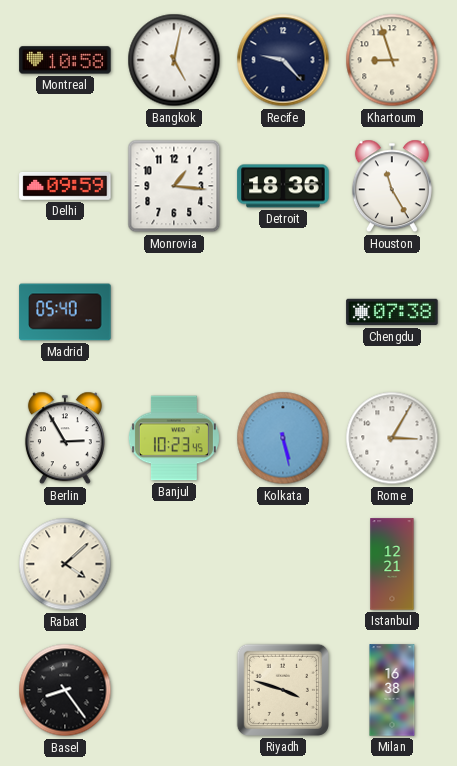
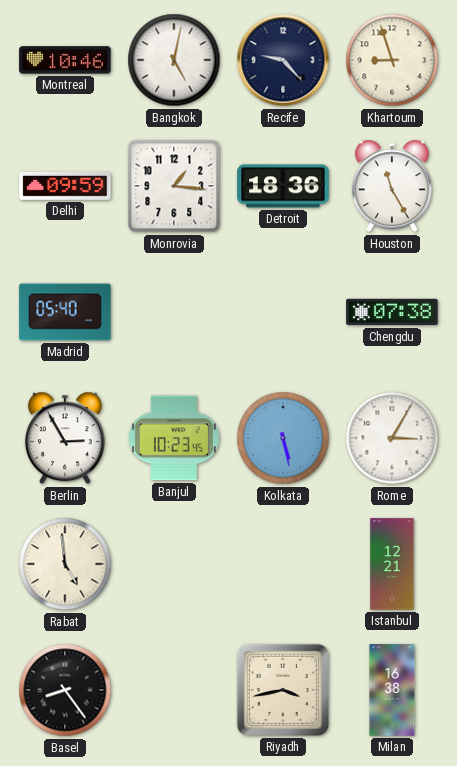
Montreal: 10:58 -> 10:46 (65, 60)
Rabat: 4:08 -> 4:59 (65, 564)
Riyadh: 3:48 -> 3:43 (283, 690)
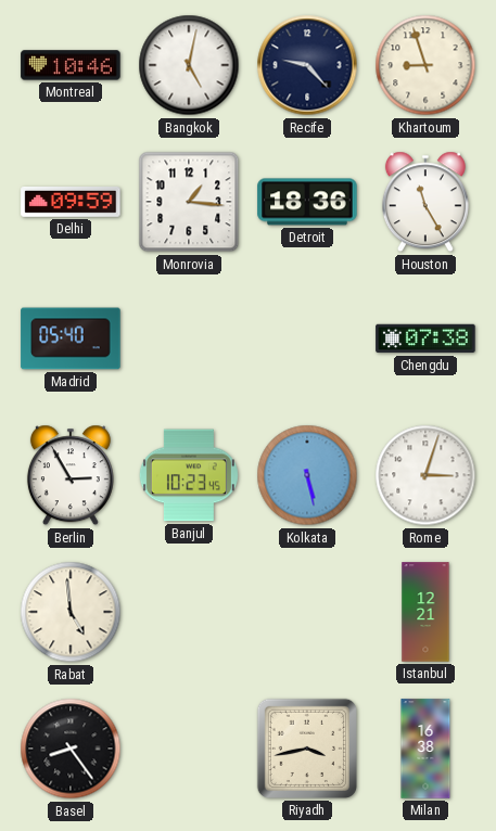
Rome: 3:05 -> 3:03 (425, 475)
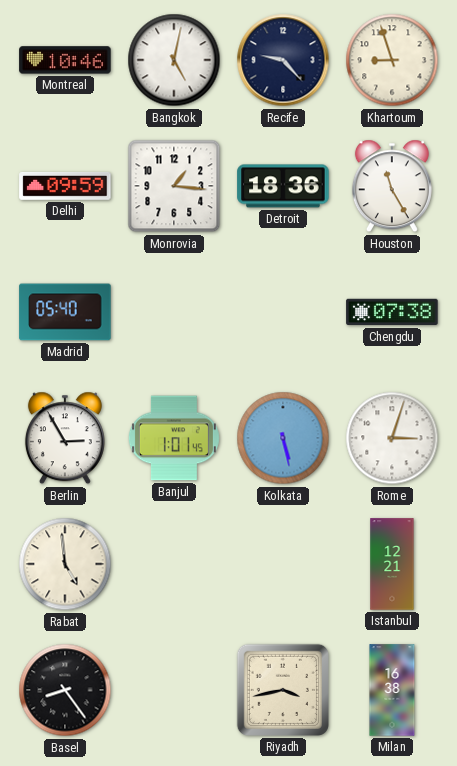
Banjul: 10:23 -> 1:01 (174, 438)
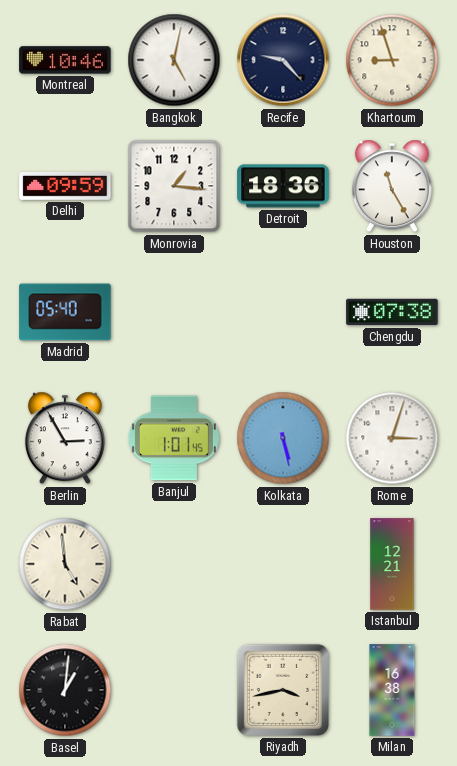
Basel: 8:24 -> 1:01 (65, 690)
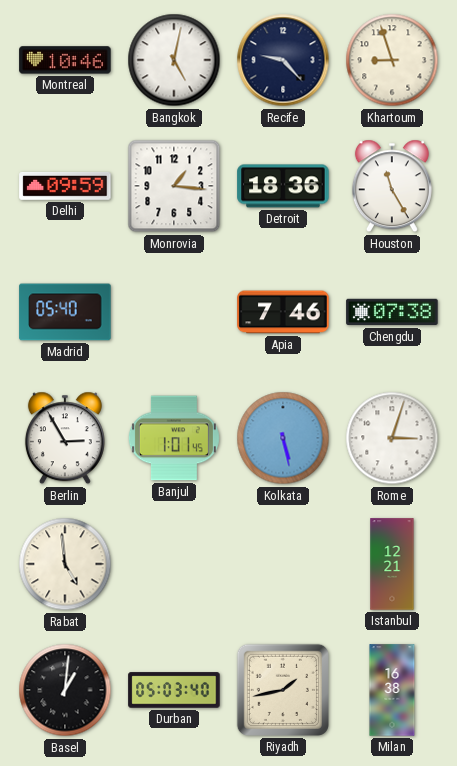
Apia: none -> 7:46 (283, 312)
Durban: none -> 05:03 (174, 690)
Riyadh: 3:43 -> 1:43 (283, 690)
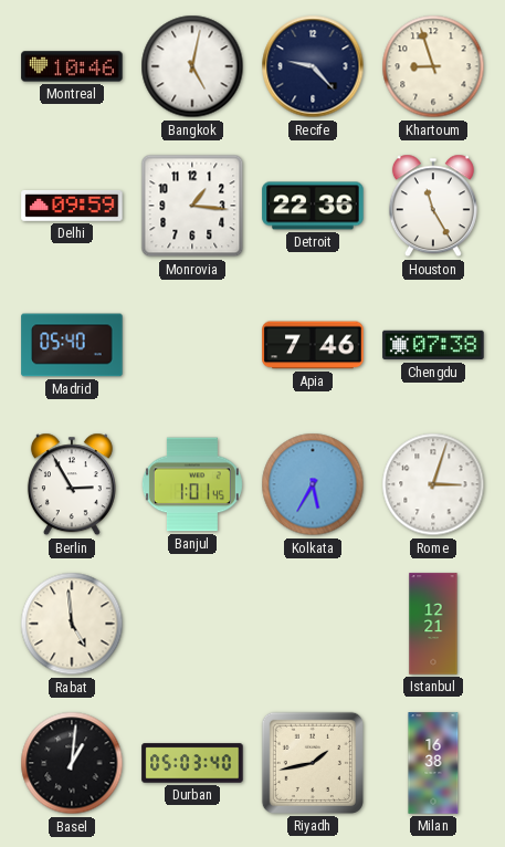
Detroit: 18:36 -> 22:36 (313, 206)
Kolkata: 5:28 -> 5:35 (313, 484)
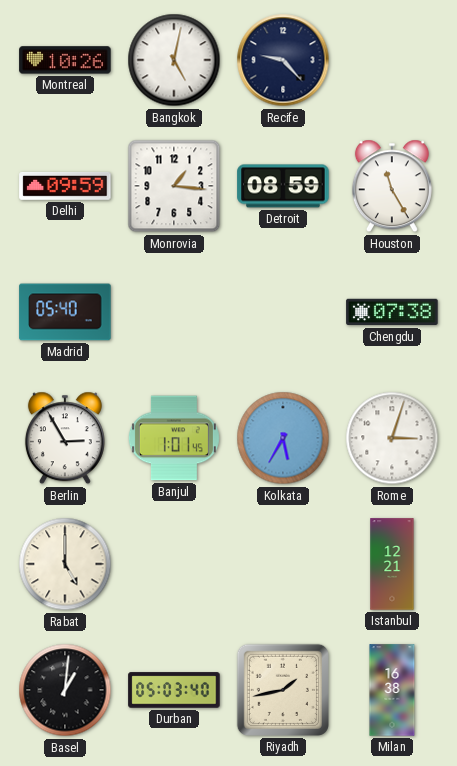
Montreal: 10:46 -> 10:26 (65, 60)
Khartoum: 8:57 -> none (433, 66)
Detroit: 22:36 -> 08:59 (283, 186)
Apia: 7:46 -> none (313, 345)
Rabat: 4:59 -> 5:00 (65, 564)
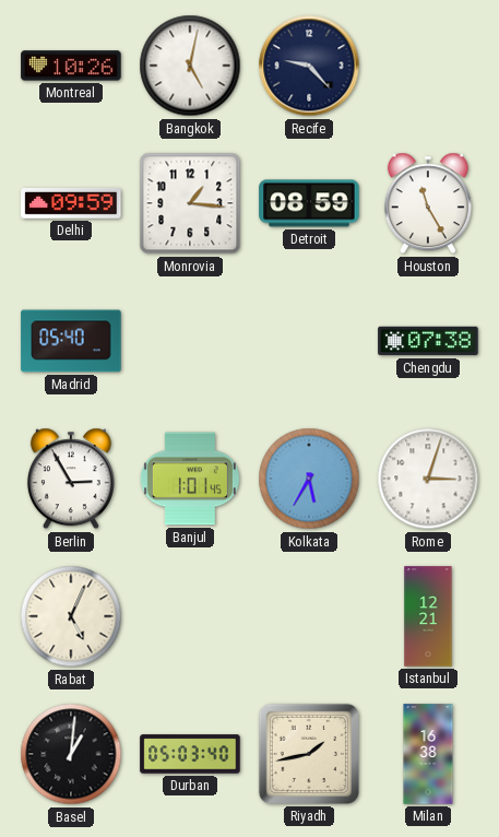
Rabat: 5:00 -> 5:04 (71, 616)
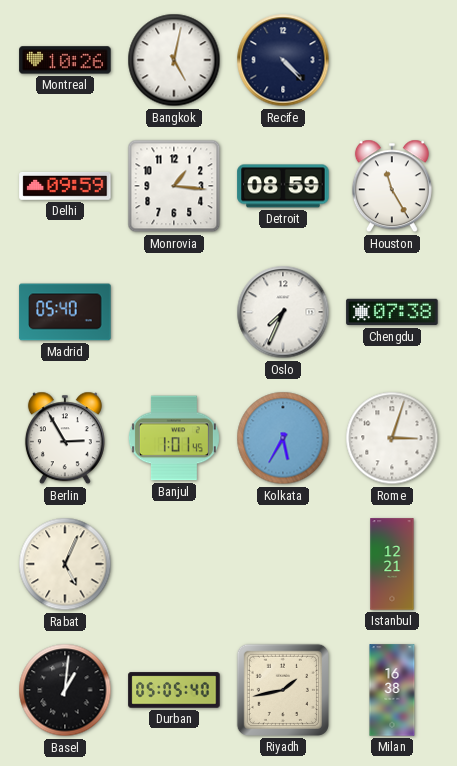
Recife: 9:23 -> 4:23 (283, 60)
Oslo: none -> 7:34 (283, 312)
Durban: 05:03 -> 05:05 (174, 690)
